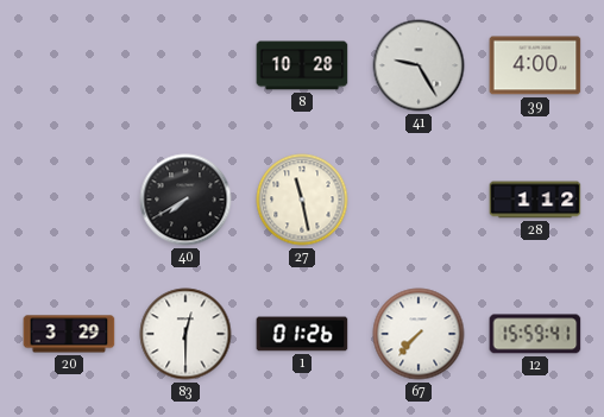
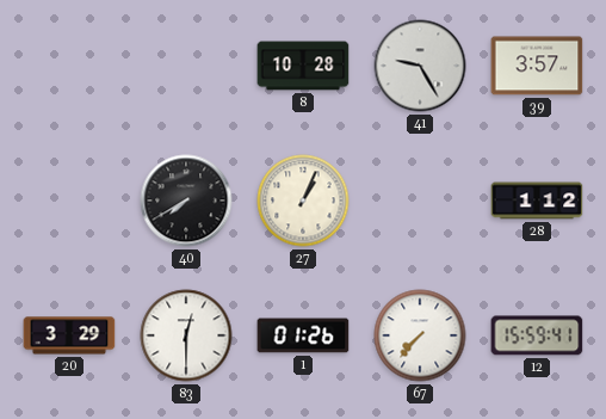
39: 4:00 -> 3:57 (537, 66)
27: 11:28 -> 1:04 (303, 201)
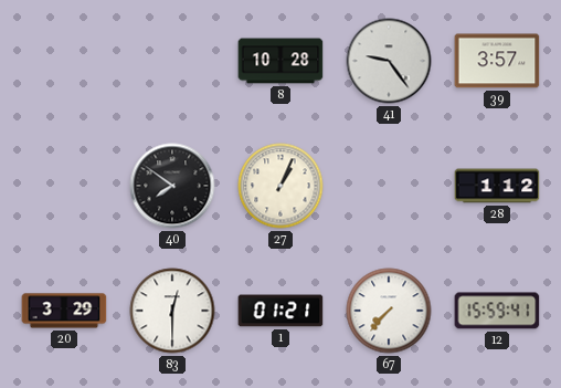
41: 9:25 -> 9:24 (389, 61)
40: 7:40 -> 7:51 (172, 186)
1: 01:26 -> 01:21 (280, 311)
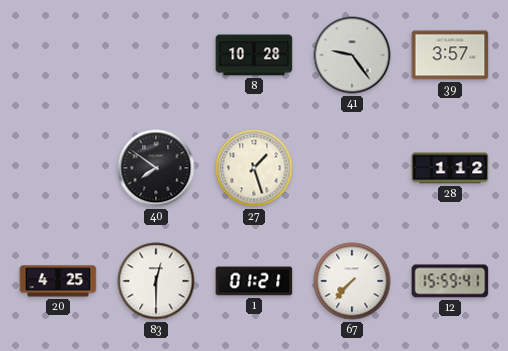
27: 1:04 -> 1:27 (254, 168)
20: 3:29 -> 4:25 (58, 281)
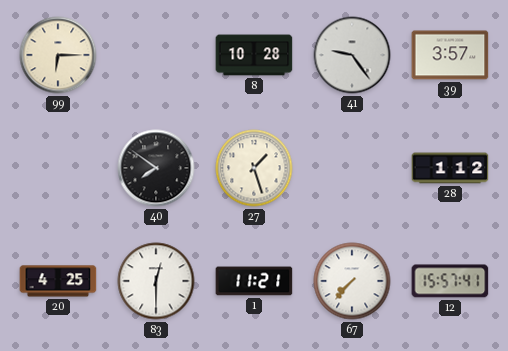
99: none -> 6:15 (58, 55)
1: 01:21 -> 11:21 (254, 281)
12: 15:59 -> 15:57 (450, 281)
